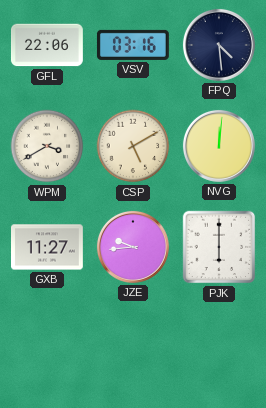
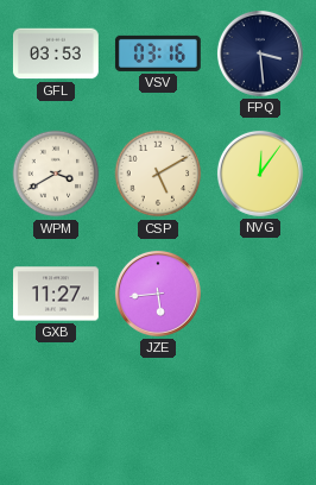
GFL: 22:06 -> 03:53 (56, 53)
FPQ: 4:29 -> 3:29 (260, 53)
NVG: 12:01 -> 12:06 (260, 174)
JZE: 9:44 -> 5:44 (158, 294)
PJK: 6:00 -> none (219, 247)
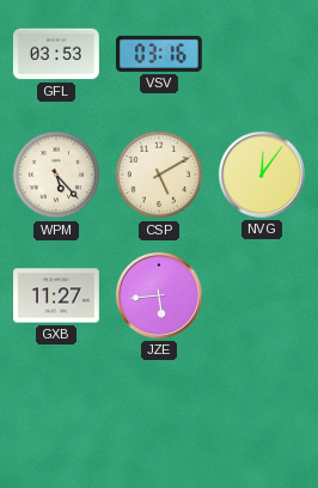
FPQ: 3:29 -> none (260, 53)
WPM: 3:40 -> 5:23 (56, 175)
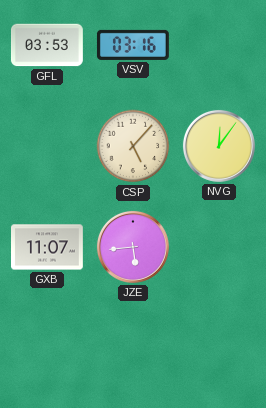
WPM: 5:23 -> none (56, 175)
CSP: 5:10 -> 5:07 (133, 146)
GXB: 11:27 -> 11:07 (48, 247)
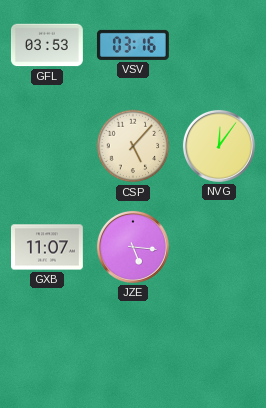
JZE: 5:44 -> 5:16 (133, 247)
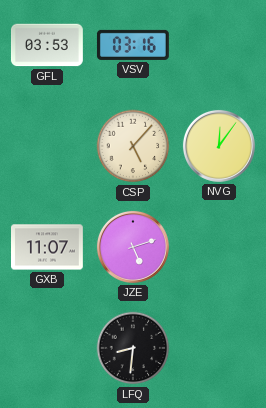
JZE: 5:16 -> 5:12 (133, 247)
LFQ: none -> 8:31 (133, 348)
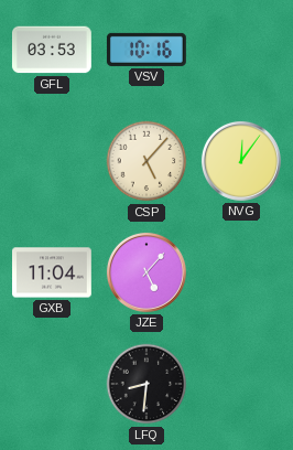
VSV: 03:16 -> 10:16 (146, 50)
GXB: 11:07 -> 11:04 (53, 272)
JZE: 5:12 -> 5:07 (146, 272)
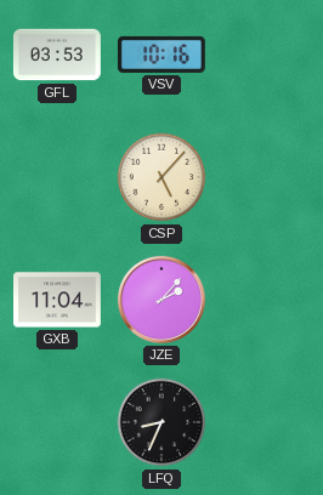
NVG: 12:06 -> none (241, 161)
JZE: 5:07 -> 2:07 (161, 300)
LFQ: 8:31 -> 8:34 (161, 422)
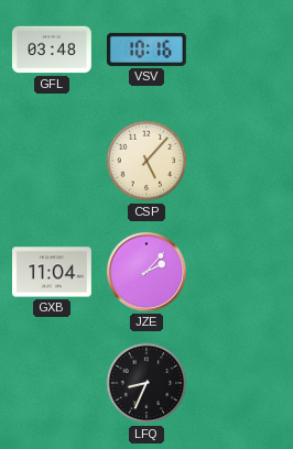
GFL: 03:53 -> 03:48 (52, 50)
